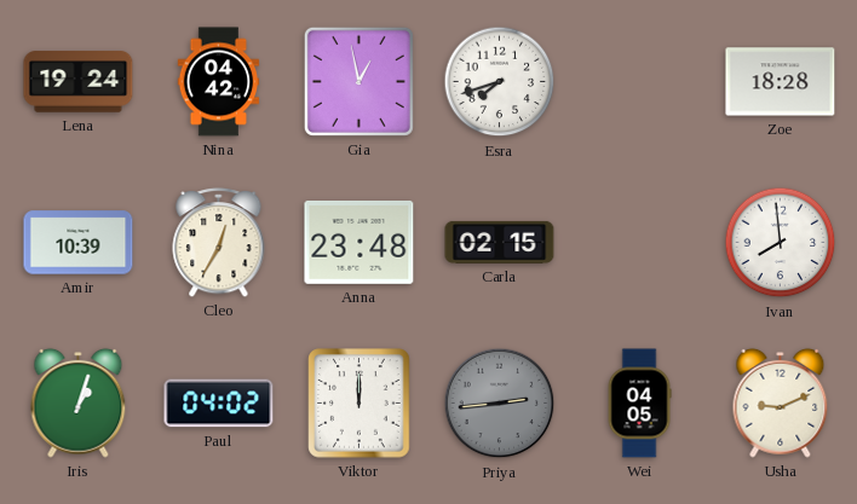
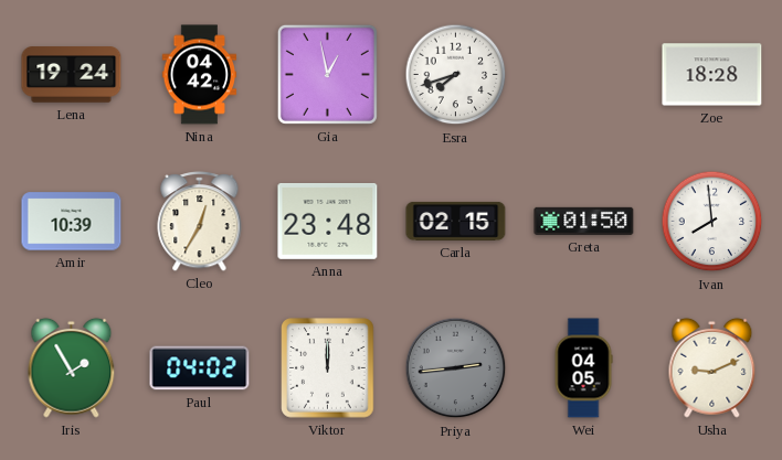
Greta: none -> 01:50 (584, 221)
Iris: 1:03 -> 1:55 (72, 367)
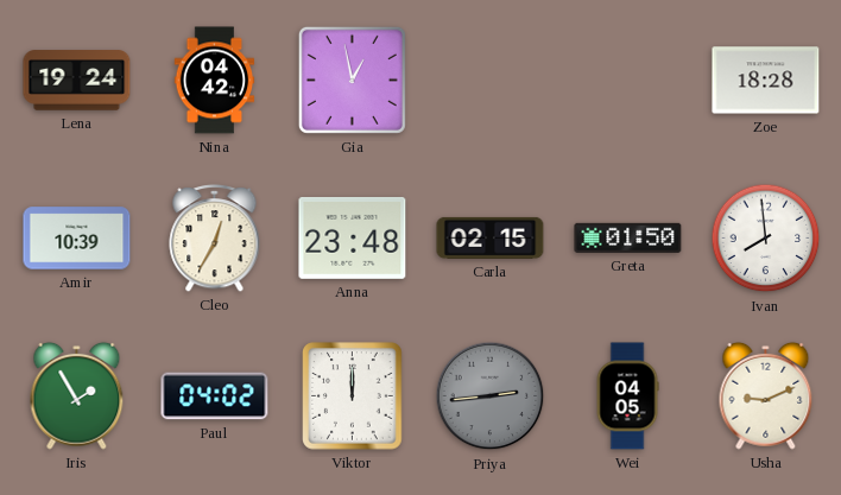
Esra: 7:42 -> none (456, 75)
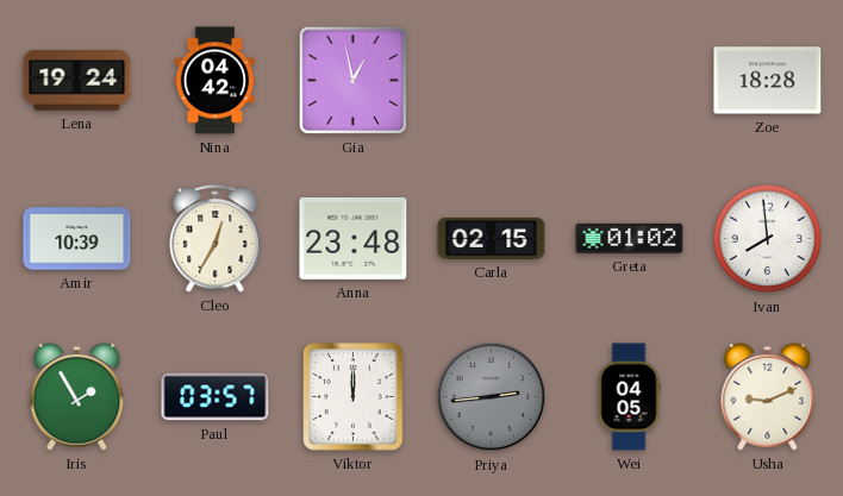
Greta: 01:50 -> 01:02 (630, 238)
Paul: 04:02 -> 03:57 (216, 397)
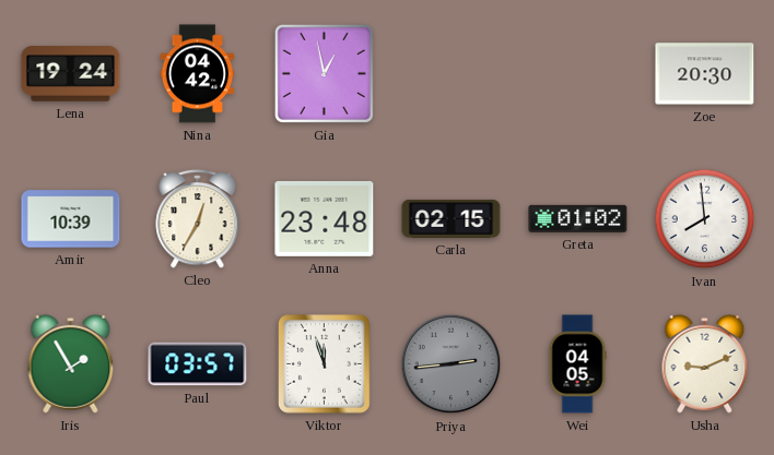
Zoe: 18:28 -> 20:30 (705, 74)
Viktor: 12:00 -> 11:57 (325, 364)
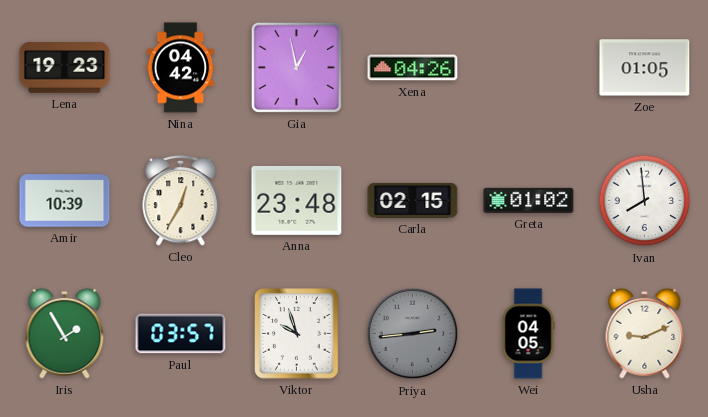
Lena: 19:24 -> 19:23 (65, 68)
Xena: none -> 04:26 (413, 68)
Zoe: 20:30 -> 01:05 (645, 68)
Viktor: 11:57 -> 9:57 (297, 334)
